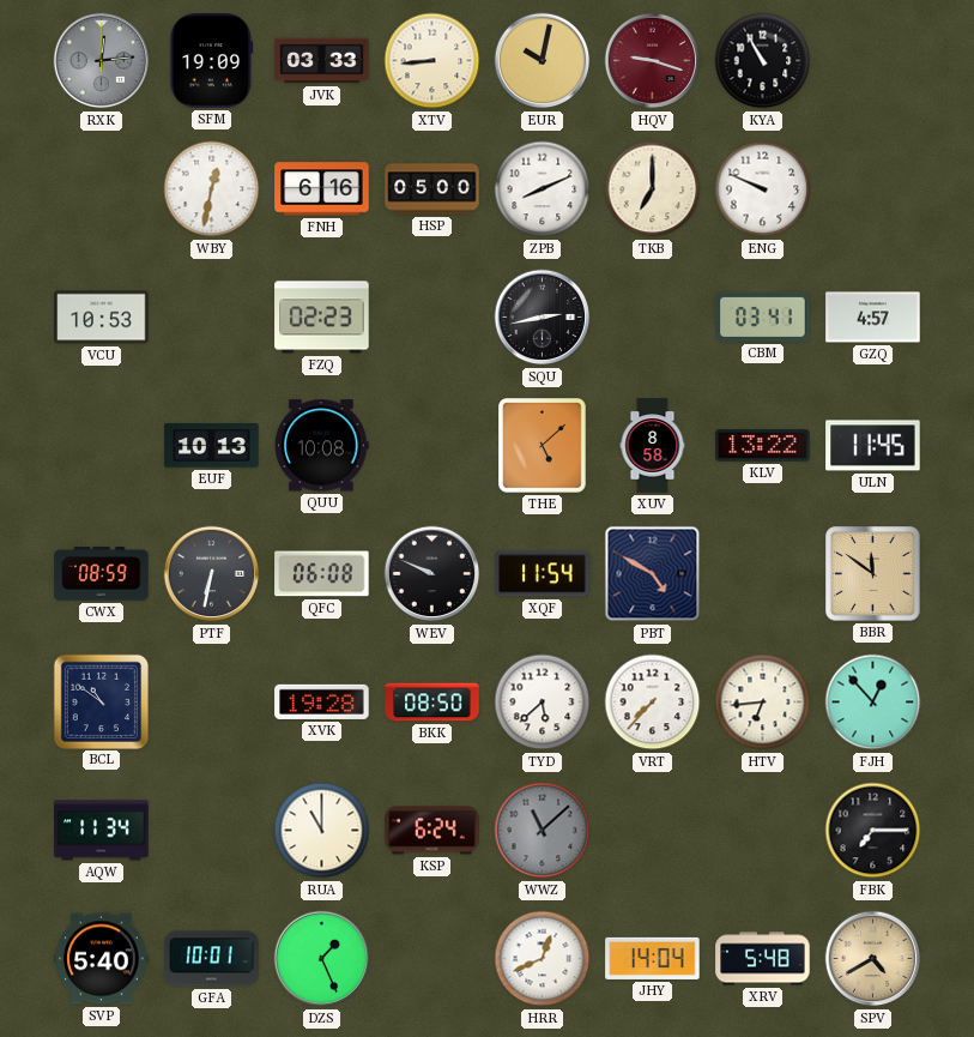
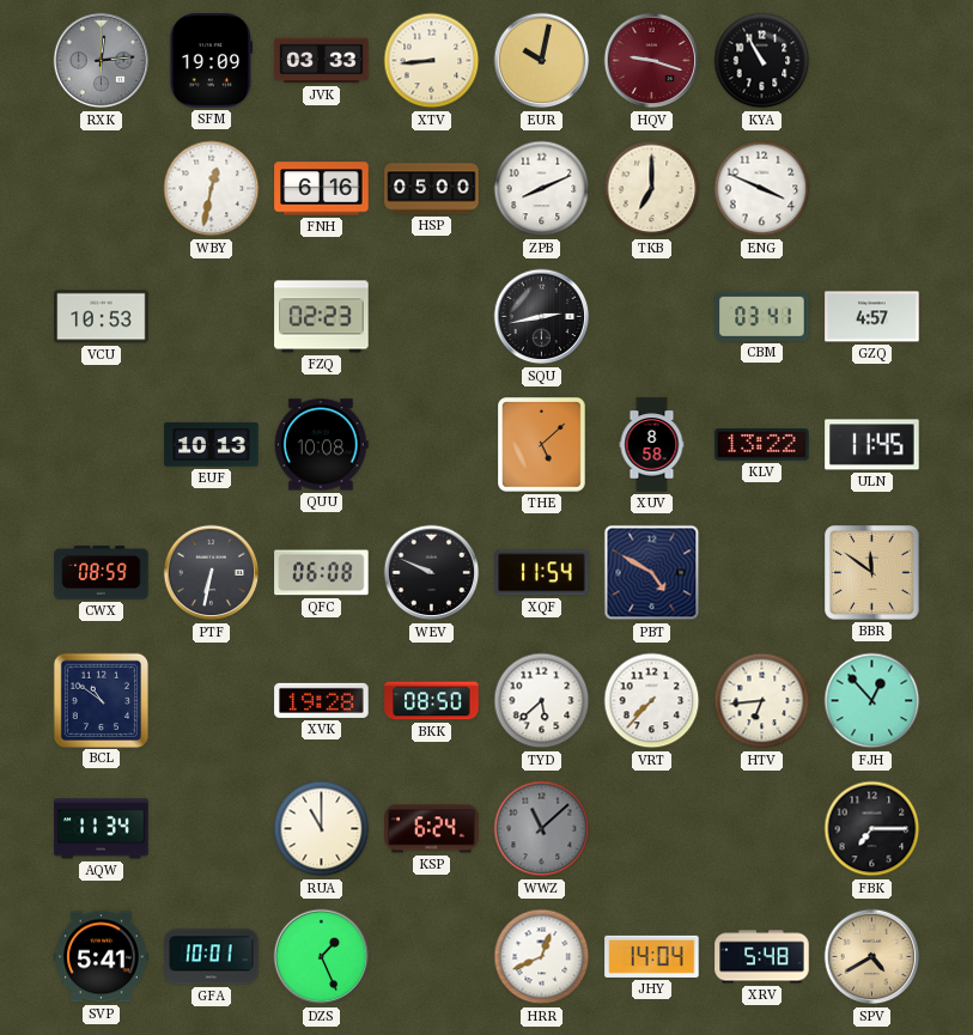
ENG: 9:49 -> 3:49 (762, 189)
SVP: 5:40 -> 5:41 (102, 957)
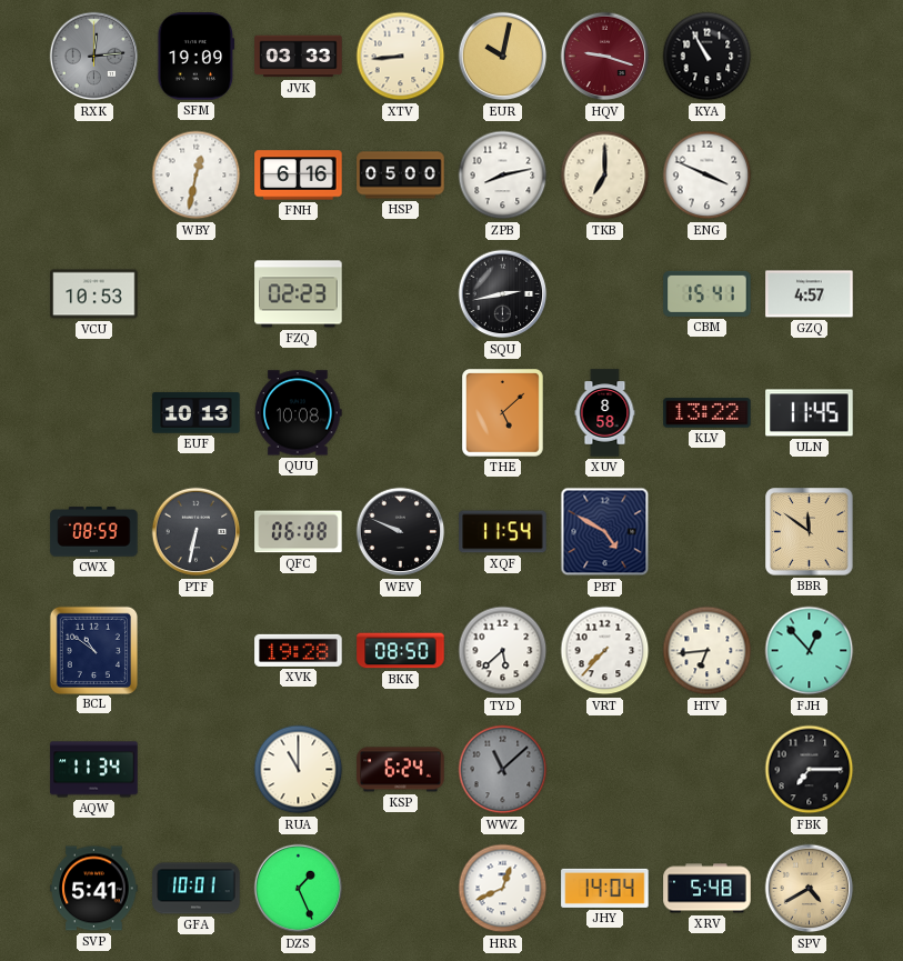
ZPB: 8:11 -> 8:13 (503, 176)
CBM: 03:41 -> 15:41 (708, 293)
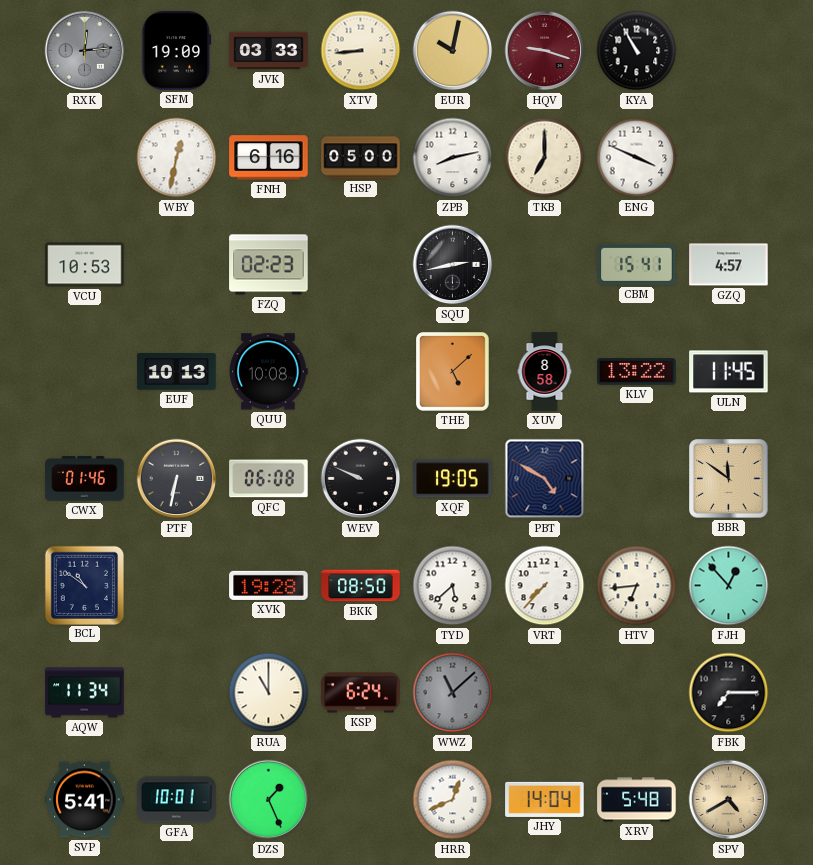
CWX: 08:59 -> 01:46 (85, 479)
XQF: 11:54 -> 19:05 (453, 479)
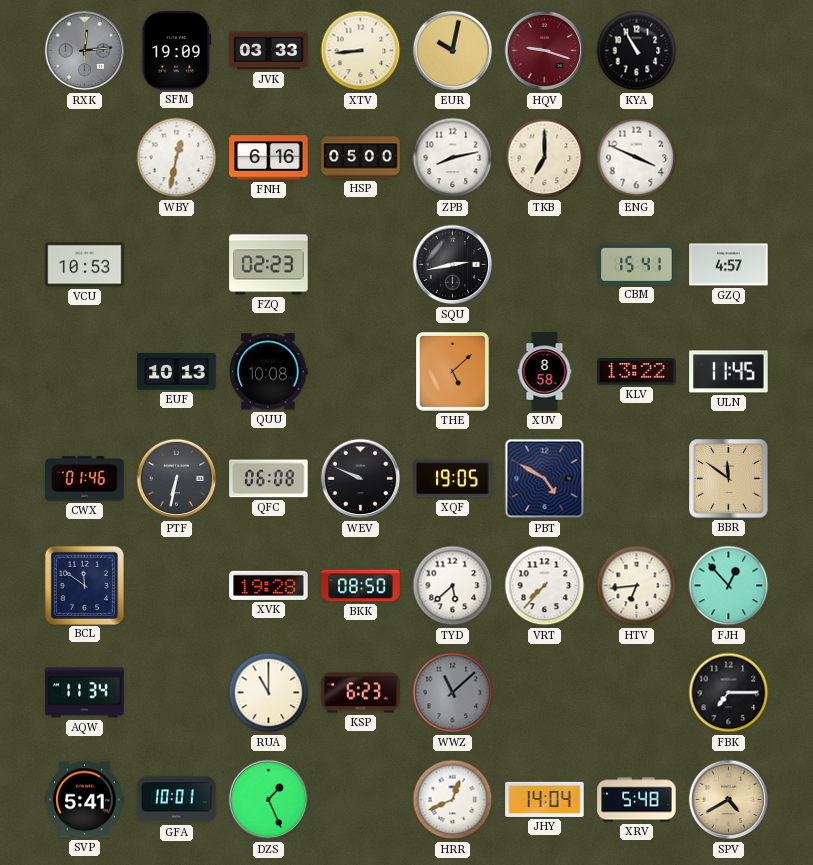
BCL: 10:51 -> 11:51 (84, 585)
KSP: 6:24 -> 6:23 (361, 693)
